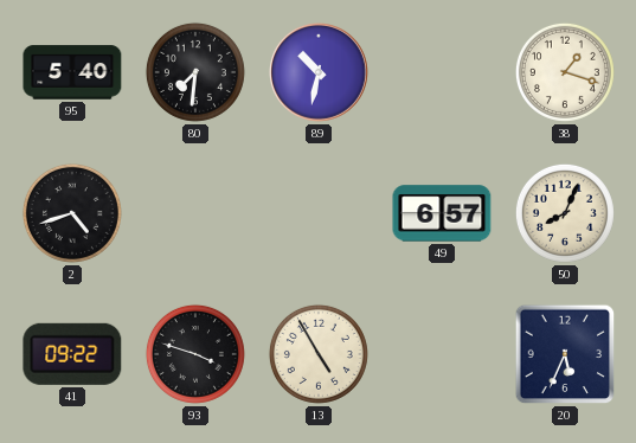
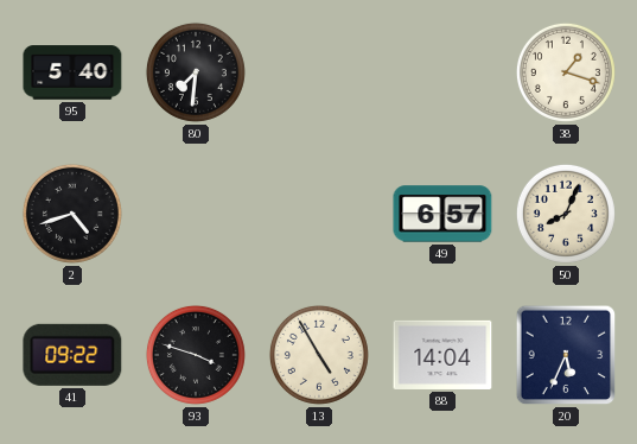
89: 10:32 -> none (320, 73)
88: none -> 14:04 (442, 355)
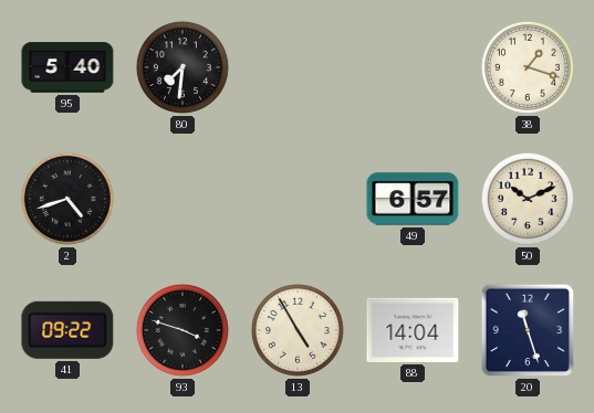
50: 8:04 -> 10:11 (528, 199)
20: 5:34 -> 11:27 (528, 330)
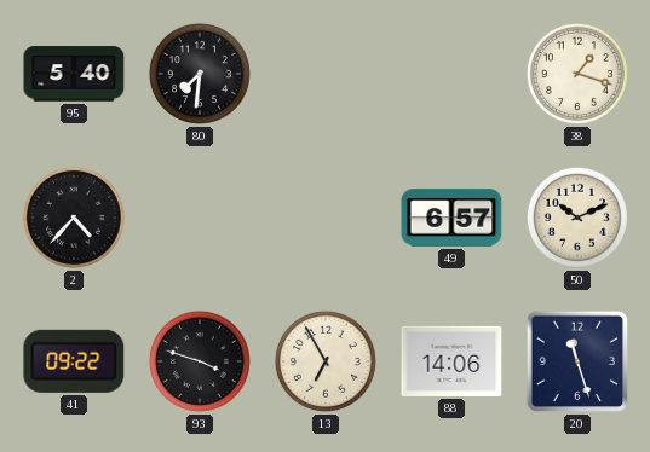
2: 4:42 -> 4:37 (74, 218)
13: 4:55 -> 6:55 (326, 361)
88: 14:04 -> 14:06 (451, 361)
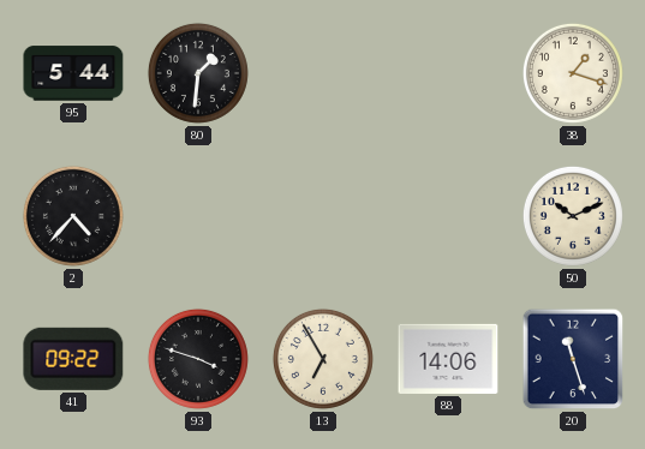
95: 5:40 -> 5:44 (73, 73)
80: 7:31 -> 1:31 (198, 73)
49: 6:57 -> none (451, 218)
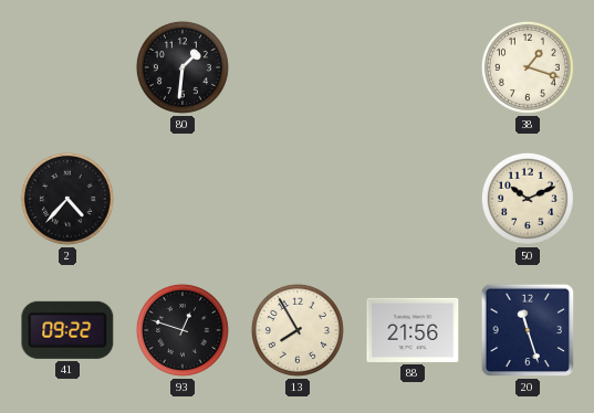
95: 5:44 -> none (73, 73)
93: 3:48 -> 12:48 (183, 330)
13: 6:55 -> 7:55 (298, 330)
88: 14:06 -> 21:56 (413, 330)
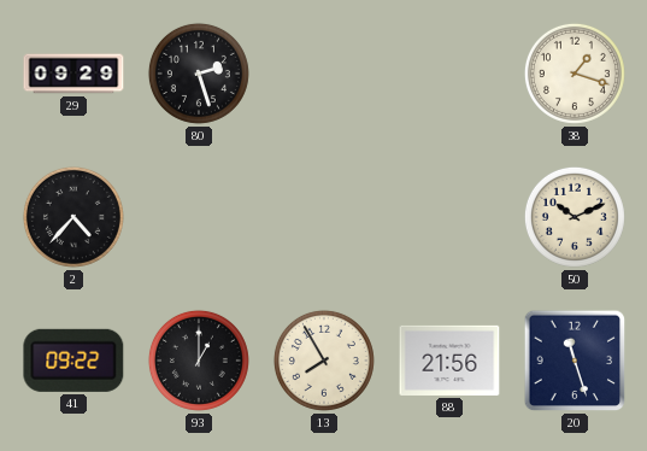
29: none -> 09:29 (73, 74)
80: 1:31 -> 2:27 (199, 74)
93: 12:48 -> 1:00 (199, 361)
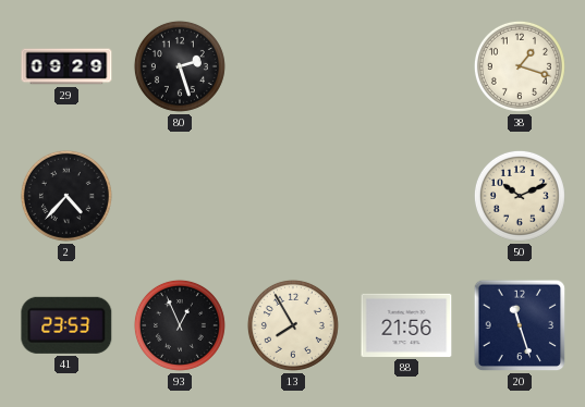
41: 09:22 -> 23:53 (66, 325)
93: 1:00 -> 12:56 (180, 325)
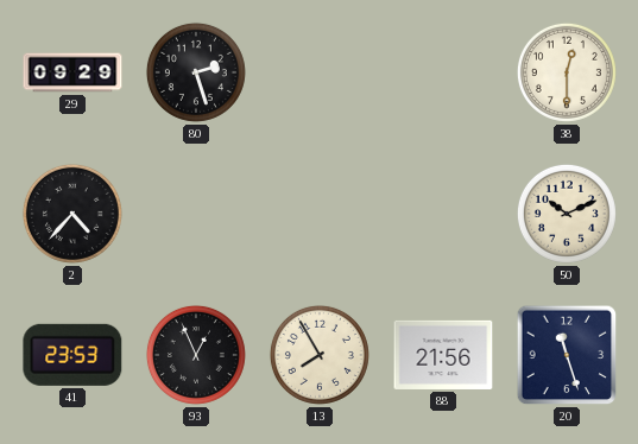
38: 1:18 -> 12:30 (567, 72)
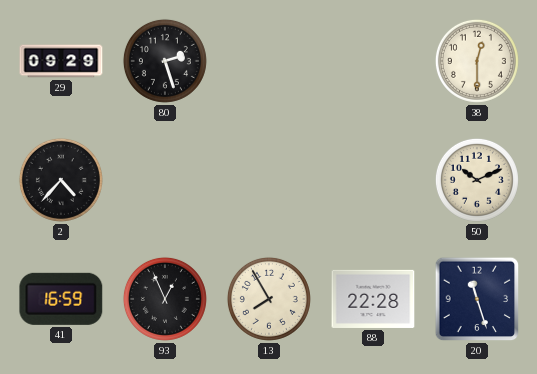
41: 23:53 -> 16:59 (61, 299)
88: 21:56 -> 22:28 (373, 299)
